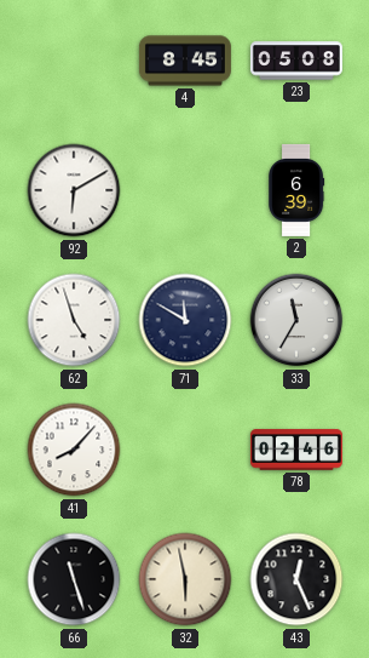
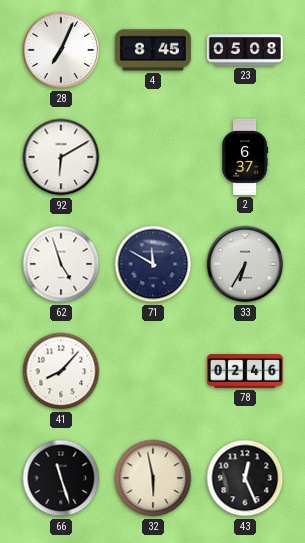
28: none -> 7:04 (61, 50)
2: 6:39 -> 6:37 (245, 157)
33: 11:35 -> 6:35 (245, 264)
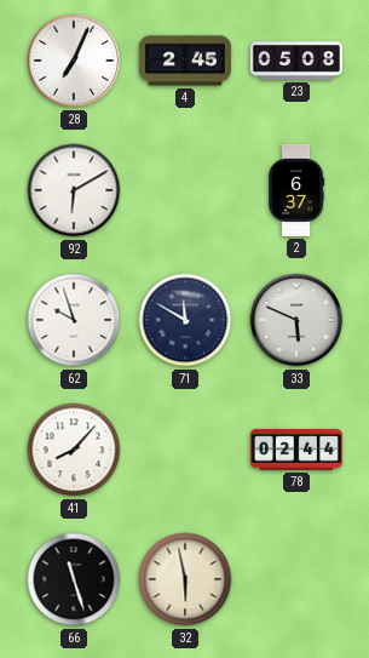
4: 8:45 -> 2:45 (185, 61)
62: 4:57 -> 9:57 (74, 320)
33: 6:35 -> 5:49 (296, 320)
78: 02:46 -> 02:44 (296, 450)
43: 12:26 -> none (245, 478)
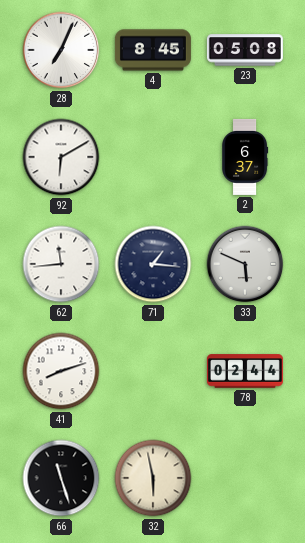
4: 2:45 -> 8:45 (153, 50)
62: 9:57 -> 11:44 (61, 264)
71: 11:50 -> 1:16 (153, 264)
41: 8:07 -> 8:12 (61, 371)
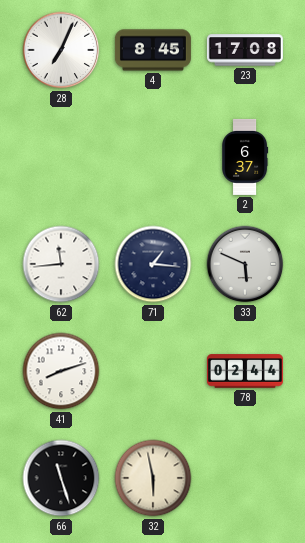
23: 05:08 -> 17:08 (245, 50)
92: 6:10 -> none (61, 157)
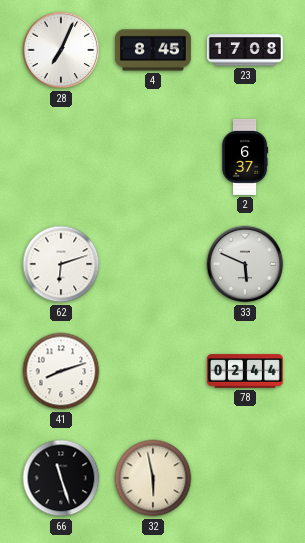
62: 11:44 -> 6:12 (61, 264)
71: 1:16 -> none (153, 264)
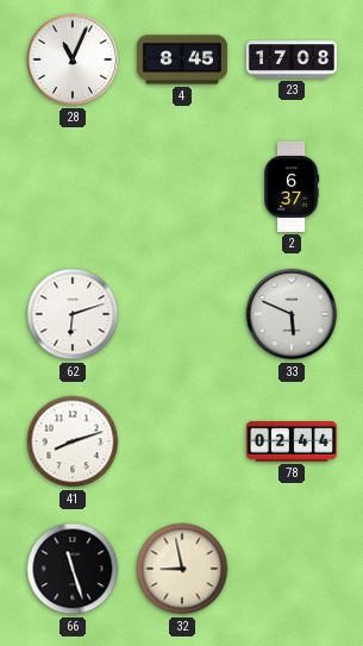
28: 7:04 -> 11:04 (73, 59)
32: 5:58 -> 8:58 (182, 569)
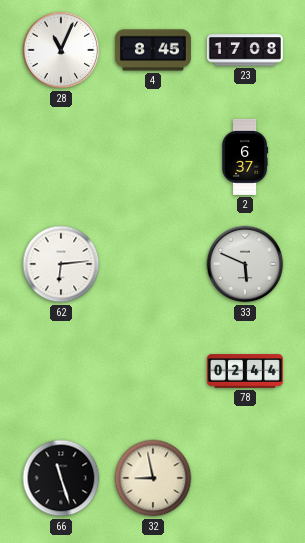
62: 6:12 -> 6:14 (61, 264)
41: 8:12 -> none (73, 441)
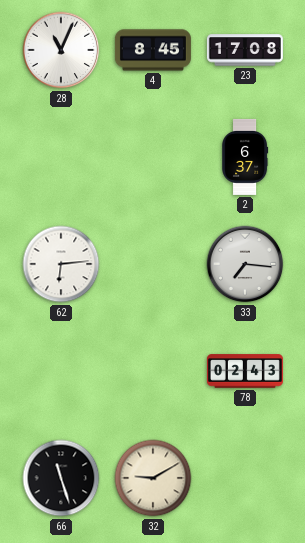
33: 5:49 -> 7:16 (245, 264)
78: 02:44 -> 02:43 (245, 371)
32: 8:58 -> 9:10 (153, 478)
